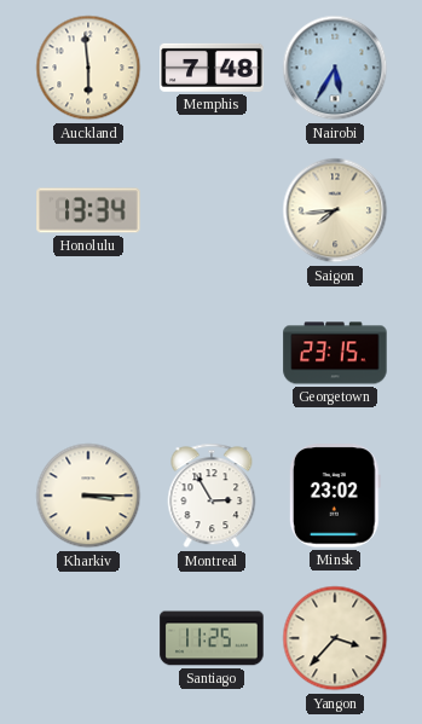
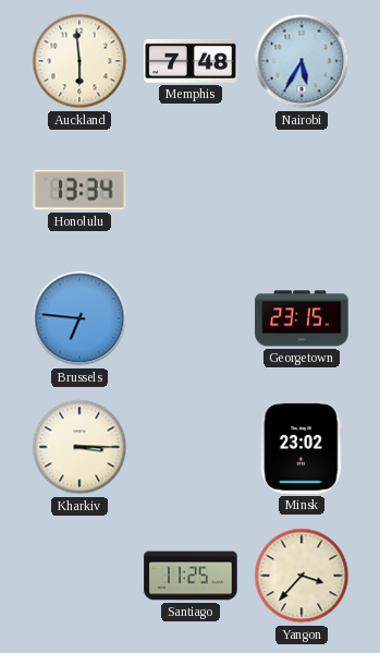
Saigon: 7:44 -> none (335, 210)
Brussels: none -> 6:46 (79, 318)
Montreal: 2:55 -> none (212, 496)
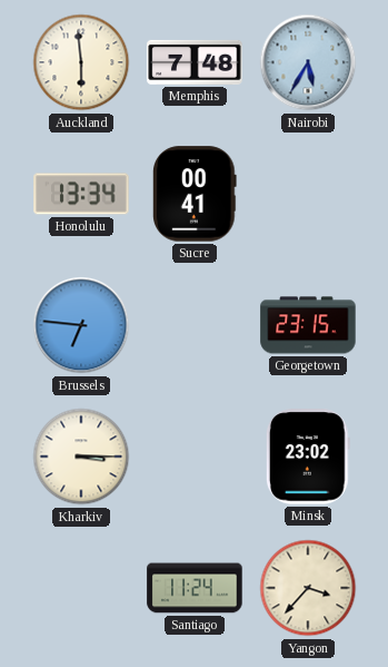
Sucre: none -> 00:41 (195, 194)
Santiago: 11:25 -> 11:24 (195, 588)
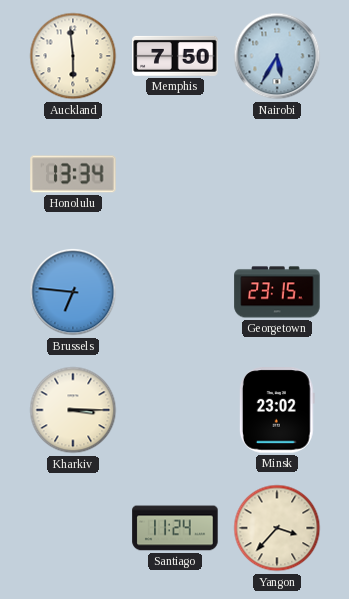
Memphis: 7:48 -> 7:50 (175, 56)
Sucre: 00:41 -> none (195, 194)
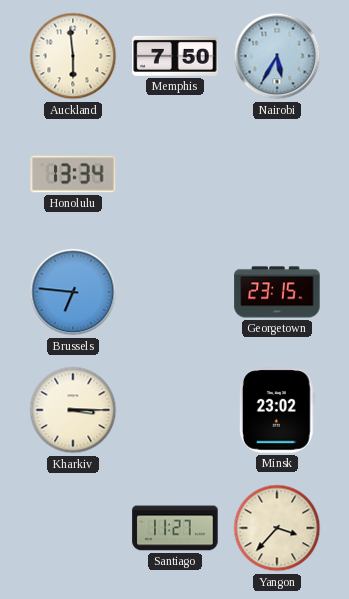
Santiago: 11:24 -> 11:27 (175, 528)
